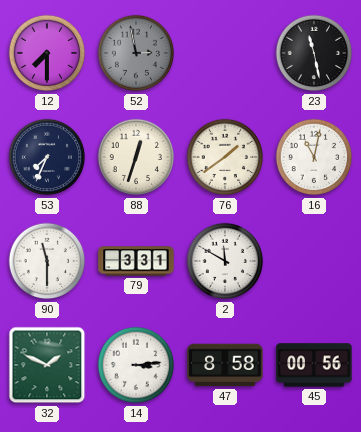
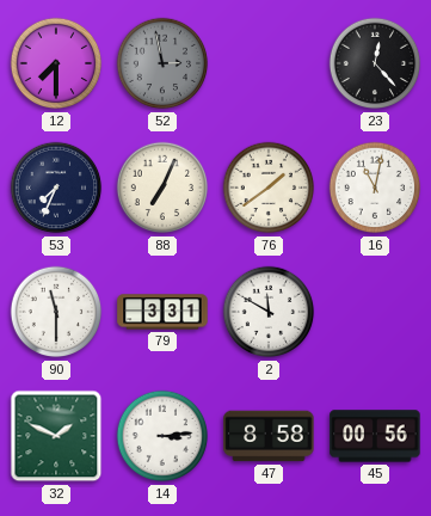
23: 11:28 -> 12:23 (375, 63)
88: 12:33 -> 7:04 (162, 188)
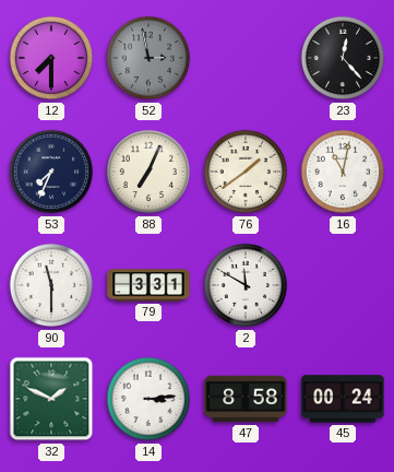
45: 00:56 -> 00:24 (343, 399)
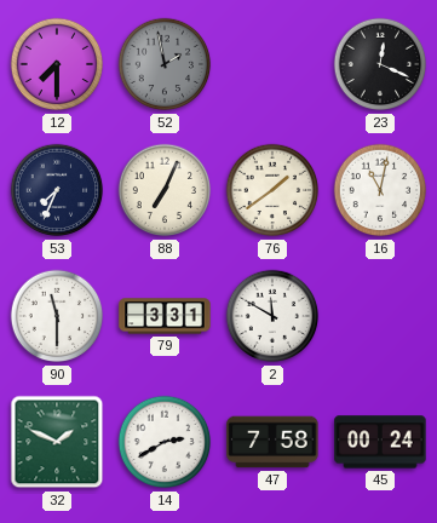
52: 2:58 -> 1:58 (165, 64)
23: 12:23 -> 12:19 (380, 64)
14: 3:14 -> 2:40 (165, 442)
47: 8:58 -> 7:58 (272, 442)
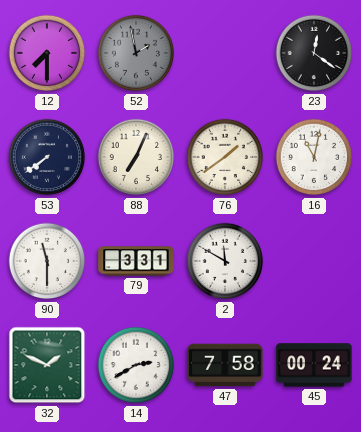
23: 12:19 -> 12:21 (314, 53)
53: 7:34 -> 7:39 (47, 157)
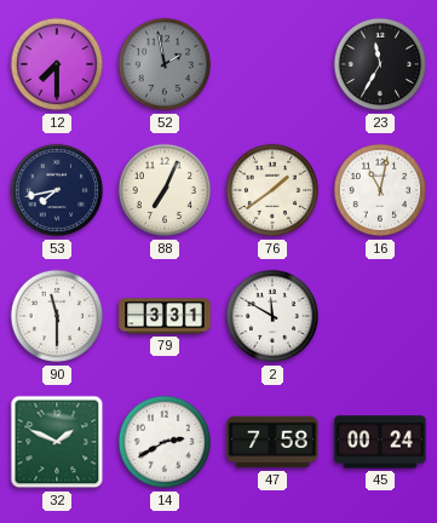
23: 12:21 -> 11:35 (380, 64)
53: 7:39 -> 7:43 (57, 190)
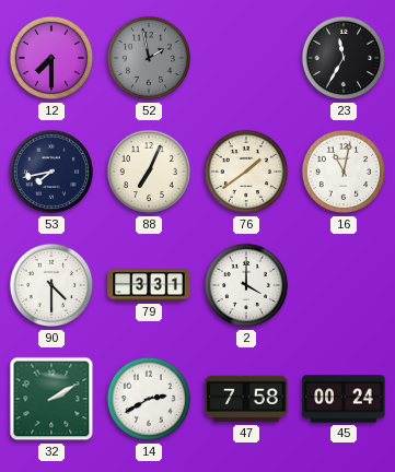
90: 11:30 -> 4:30 (51, 285)
2: 11:50 -> 4:00 (246, 285)
32: 1:49 -> 2:10 (51, 399)
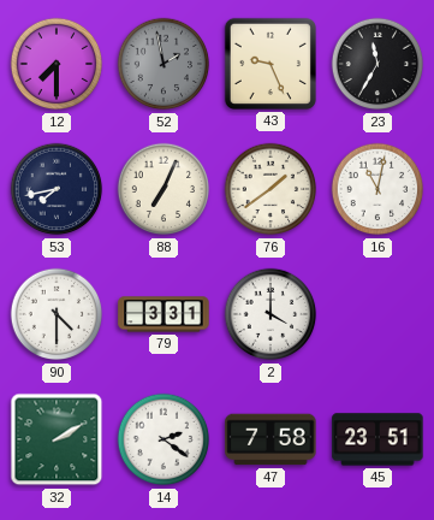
43: none -> 9:26 (270, 64)
14: 2:40 -> 2:21 (164, 439)
45: 00:24 -> 23:51 (377, 439)
